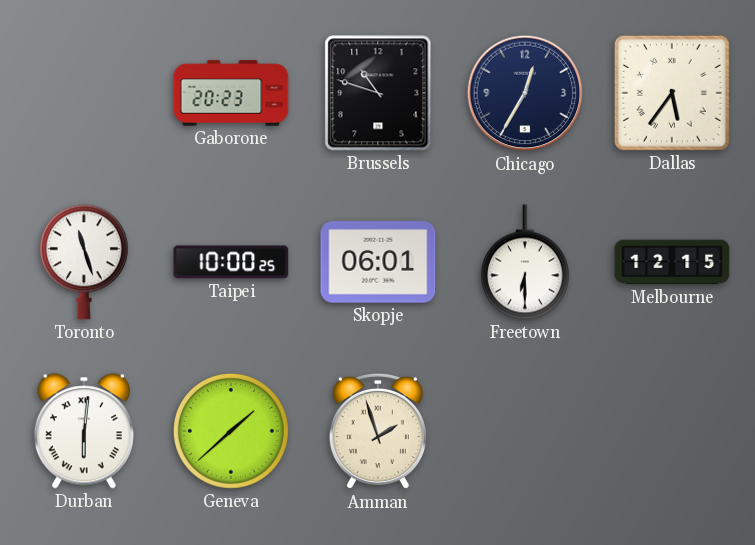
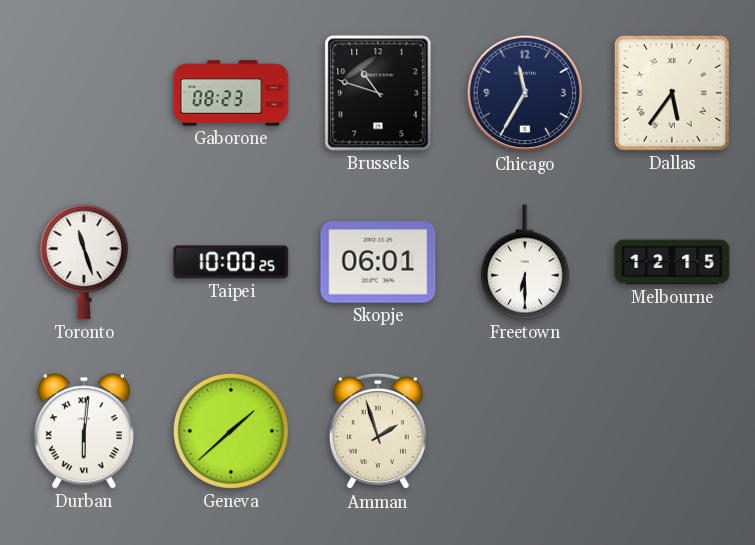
Gaborone: 20:23 -> 08:23 (231, 93)
Chicago: 12:35 -> 11:35 (525, 93)
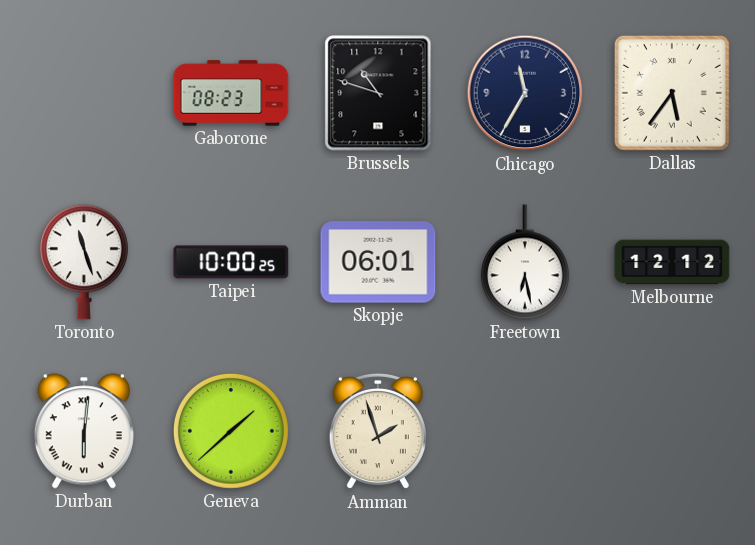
Freetown: 6:30 -> 6:28 (525, 262)
Melbourne: 12:15 -> 12:12 (672, 262)
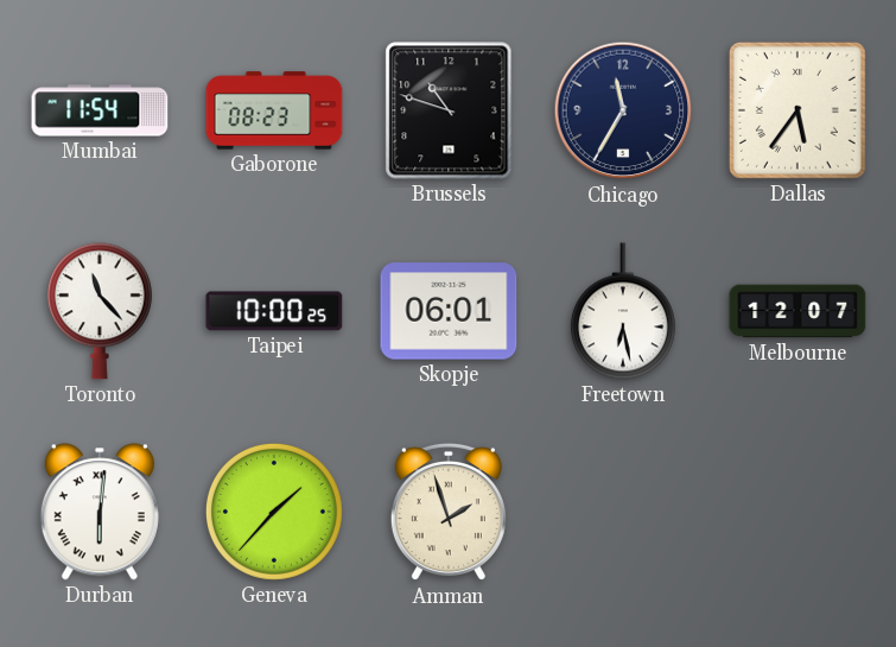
Mumbai: none -> 11:54 (100, 110)
Toronto: 11:27 -> 11:23 (100, 311)
Melbourne: 12:12 -> 12:07 (797, 311)
Geneva: 1:38 -> 1:37 (274, 512)
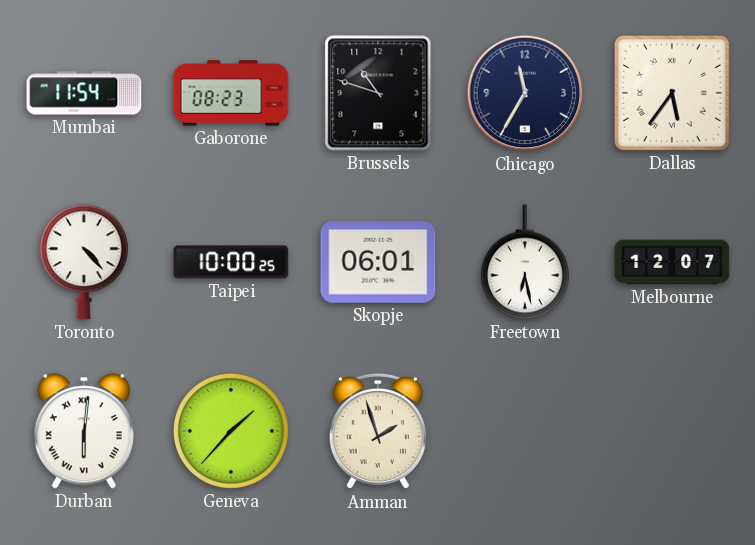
Toronto: 11:23 -> 4:23 (84, 262)
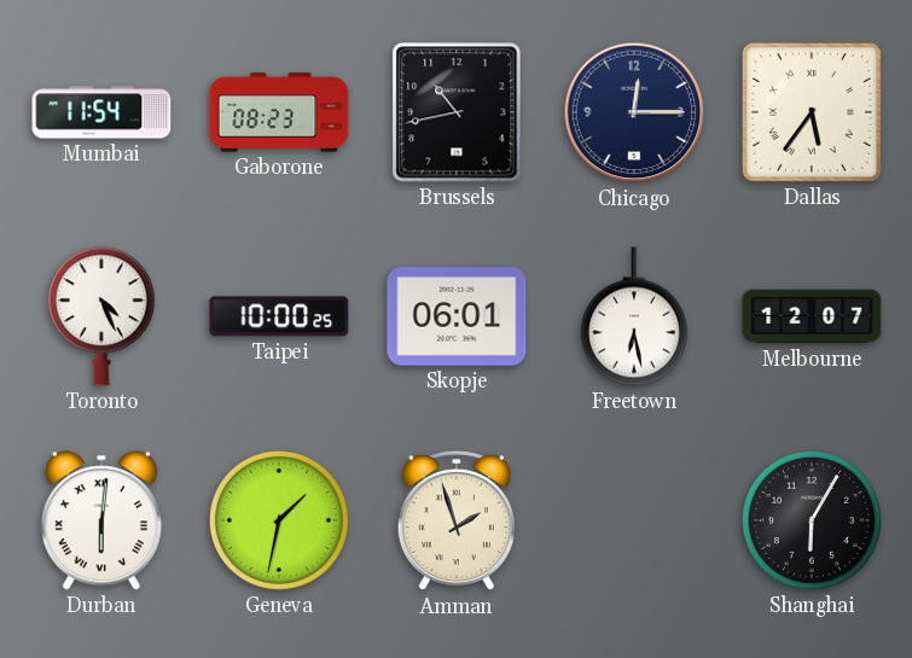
Brussels: 10:48 -> 10:43 (457, 112)
Chicago: 11:35 -> 12:15 (634, 112)
Toronto: 4:23 -> 4:26 (101, 316)
Geneva: 1:37 -> 1:32 (279, 520)
Shanghai: none -> 6:05 (812, 520)
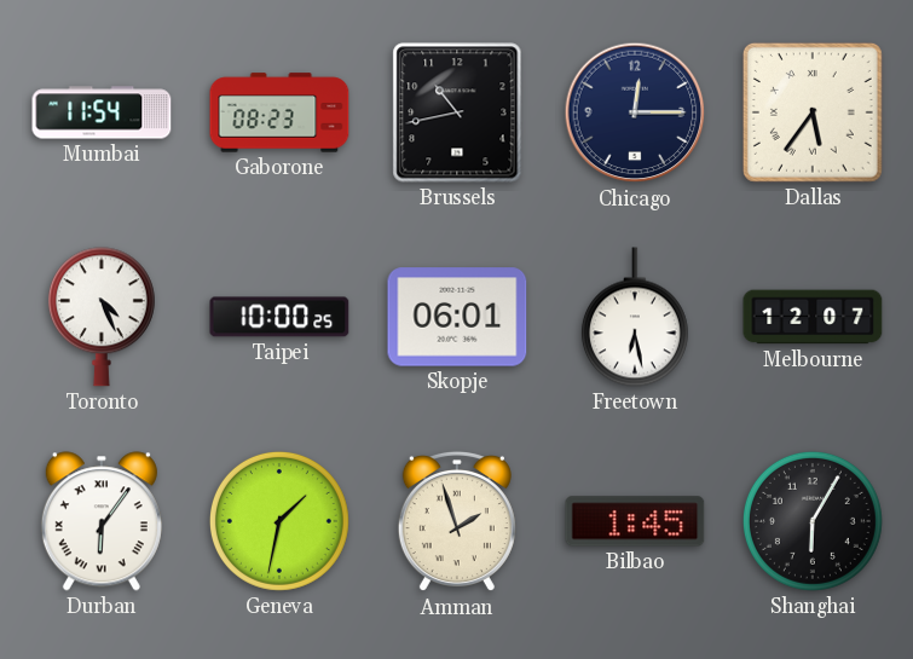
Durban: 6:01 -> 6:06 (102, 521)
Bilbao: none -> 1:45 (635, 521)
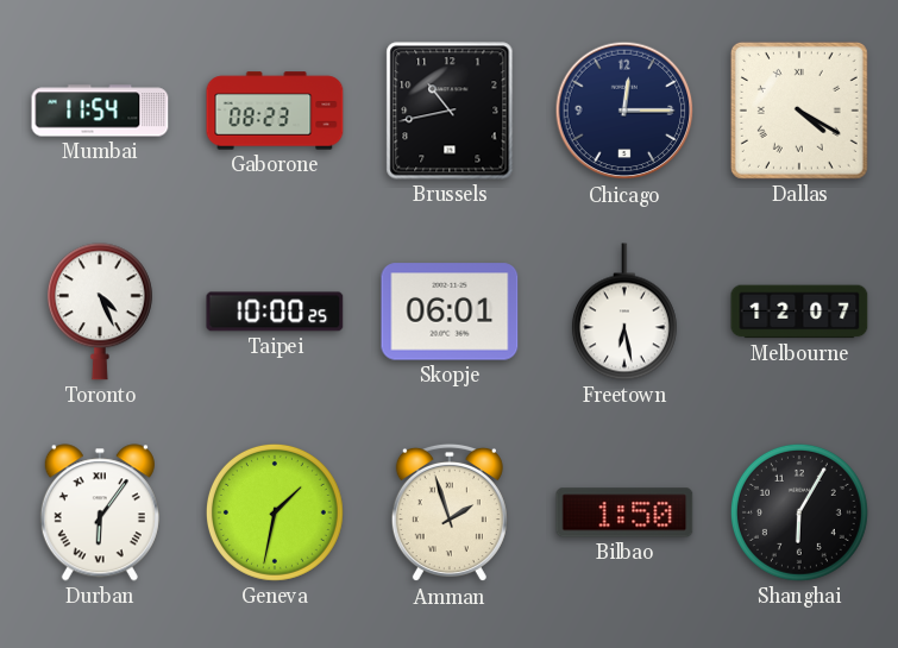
Dallas: 5:36 -> 4:20 (799, 111)
Bilbao: 1:45 -> 1:50 (624, 512)
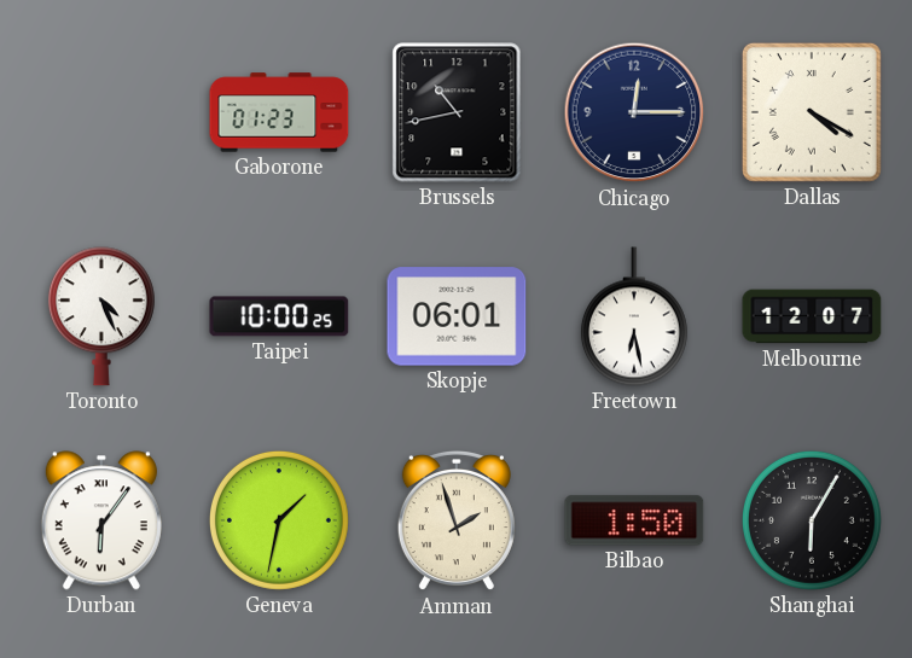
Mumbai: 11:54 -> none (100, 111)
Gaborone: 08:23 -> 01:23 (279, 112)
